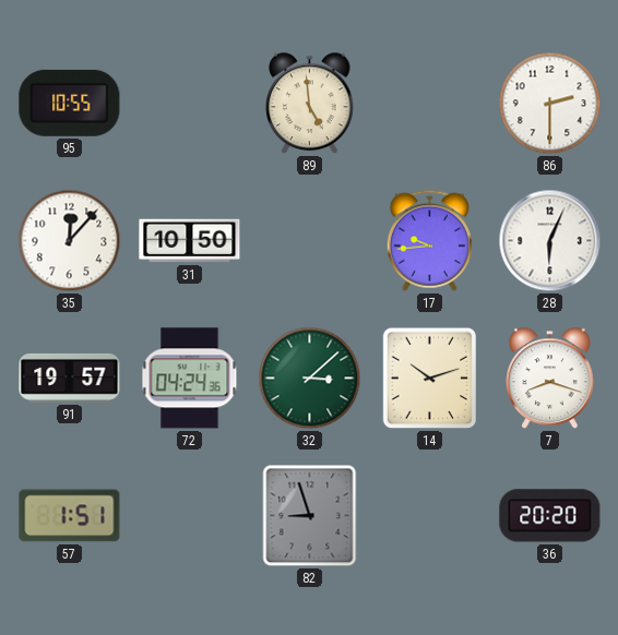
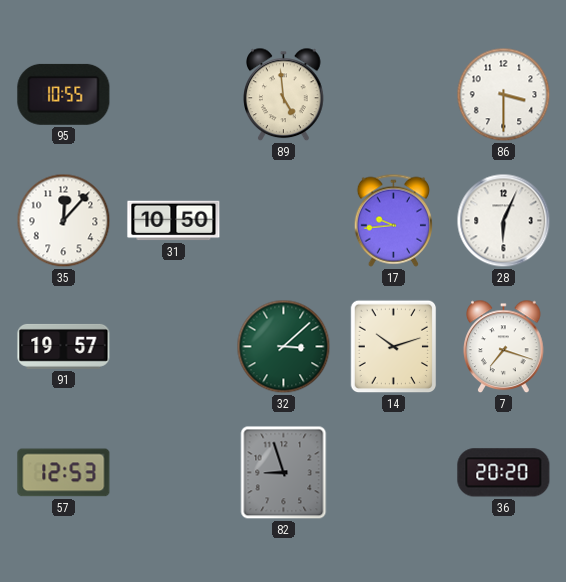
86: 2:30 -> 3:30 (504, 95)
72: 04:24 -> none (190, 379)
7: 8:18 -> 7:18 (504, 347)
57: 1:51 -> 12:53 (64, 473)
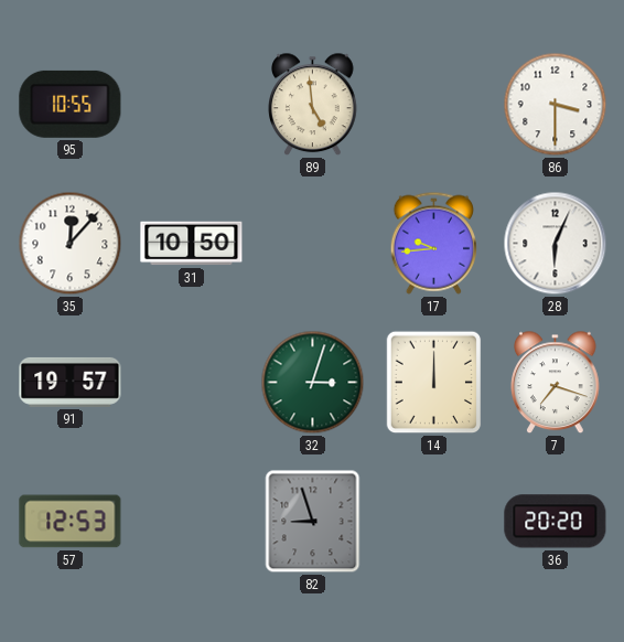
32: 3:08 -> 3:03 (313, 383)
14: 10:12 -> 12:00 (434, 383)
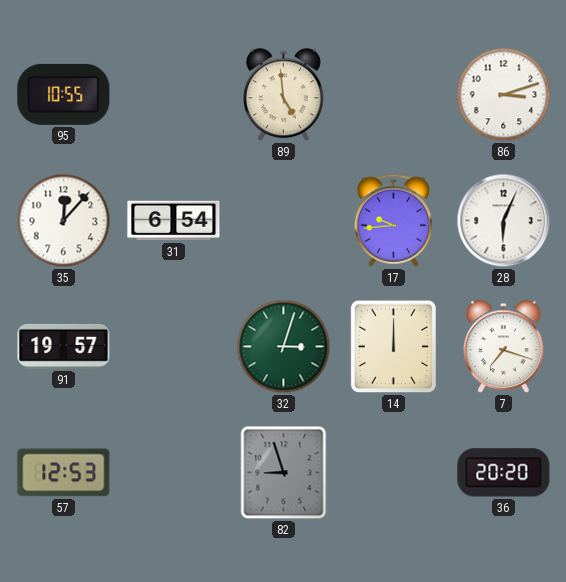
86: 3:30 -> 3:12 (504, 95)
31: 10:50 -> 6:54 (174, 221)
